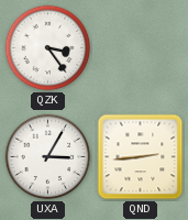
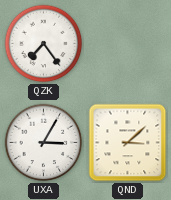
QZK: 3:24 -> 7:24 (44, 44)
QND: 2:44 -> 3:08 (128, 143)
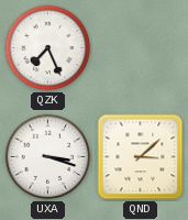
QZK: 7:24 -> 7:26 (48, 48)
UXA: 3:05 -> 3:18 (48, 157)
